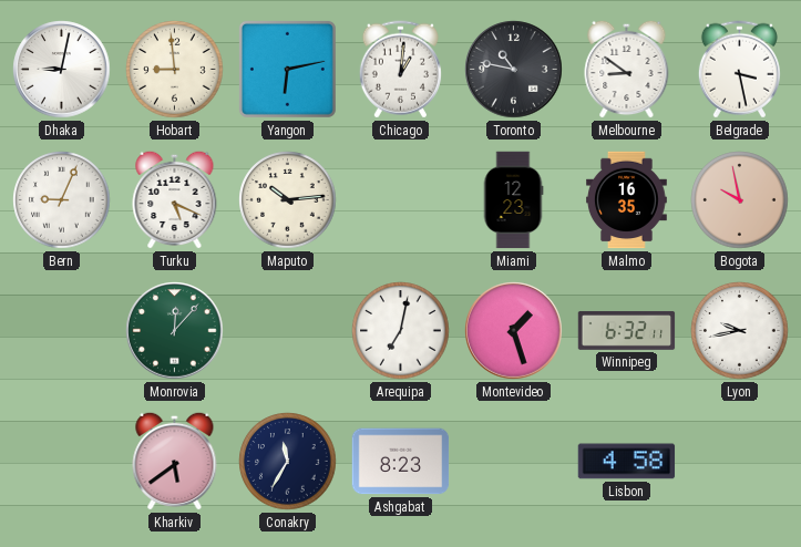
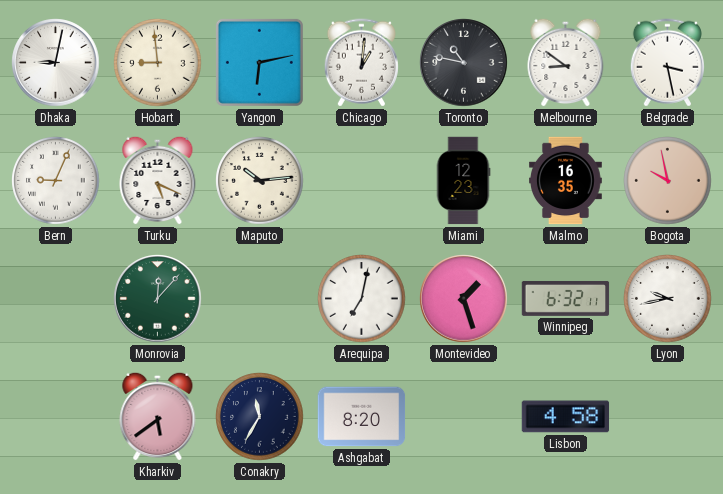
Ashgabat: 8:23 -> 8:20 (362, 417)
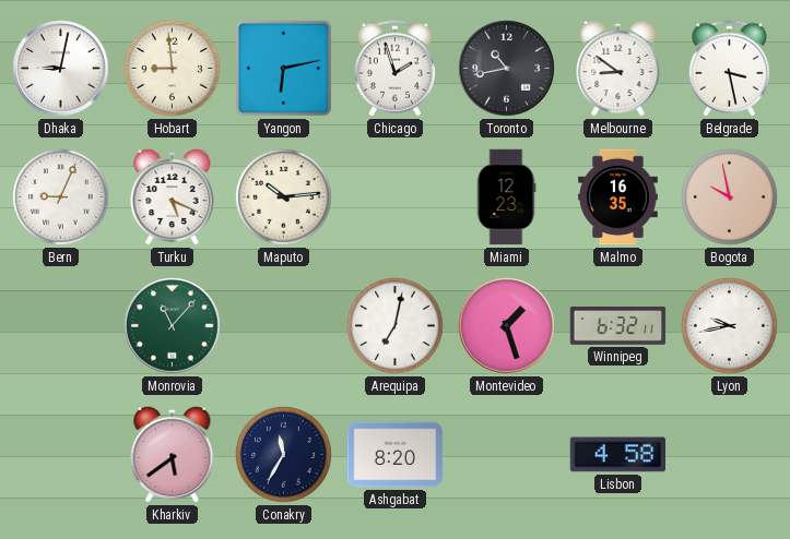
Chicago: 1:01 -> 1:57 (394, 69)
Toronto: 10:47 -> 10:43 (507, 69)
Monrovia: 12:07 -> 11:07 (173, 326)
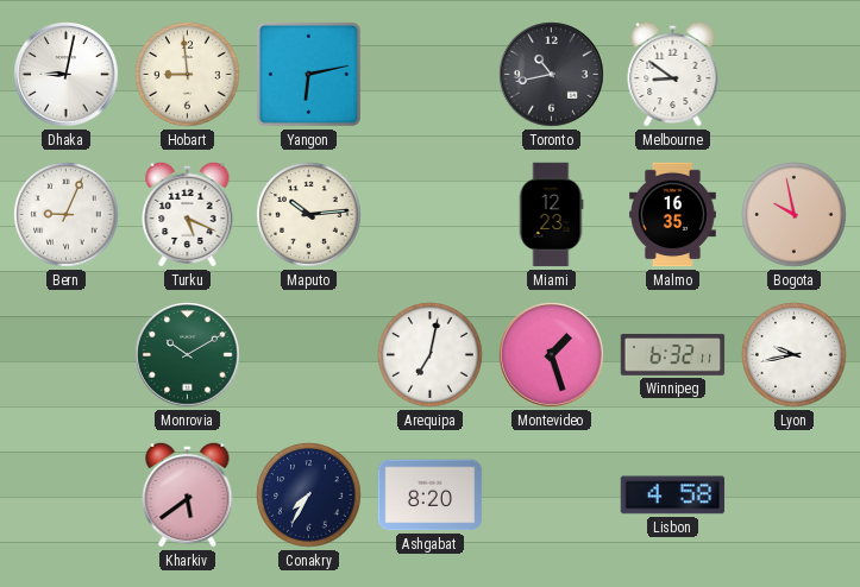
Chicago: 1:57 -> none (394, 69)
Belgrade: 3:28 -> none (729, 69)
Monrovia: 11:07 -> 10:10 (188, 355)
Conakry: 11:35 -> 7:35 (309, 496)
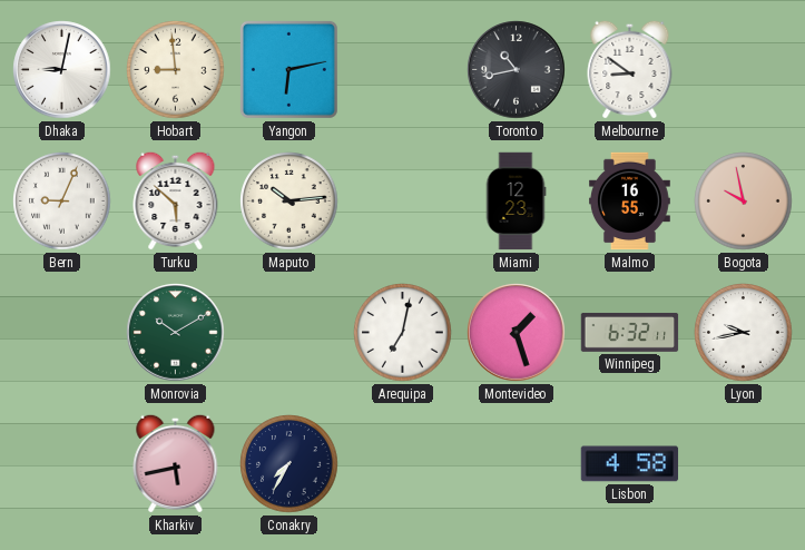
Turku: 5:19 -> 5:52 (176, 200)
Malmo: 16:35 -> 16:55 (630, 202)
Kharkiv: 5:39 -> 5:43 (176, 463)
Ashgabat: 8:20 -> none (431, 496)
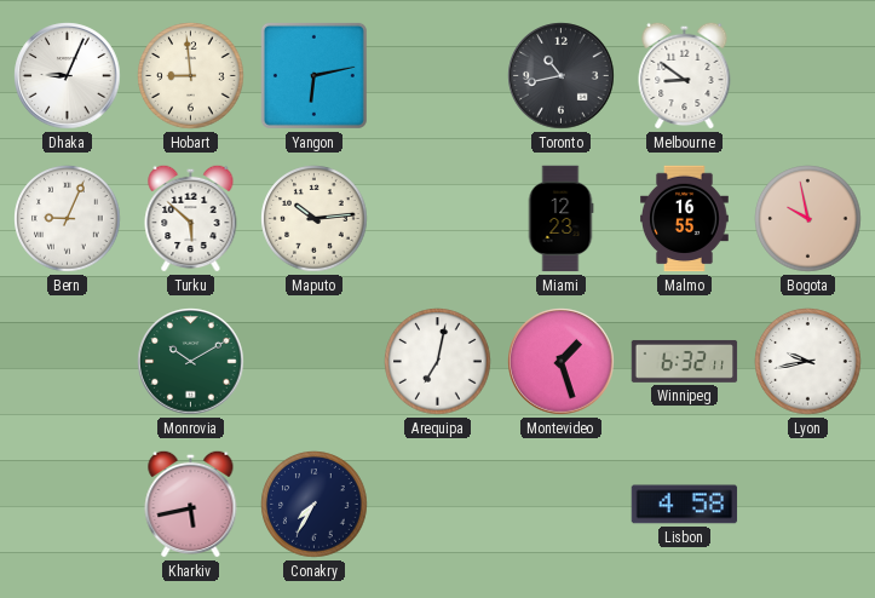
Dhaka: 9:02 -> 9:04 (68, 76)
